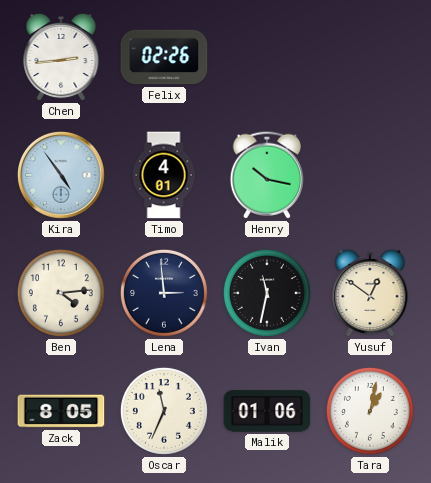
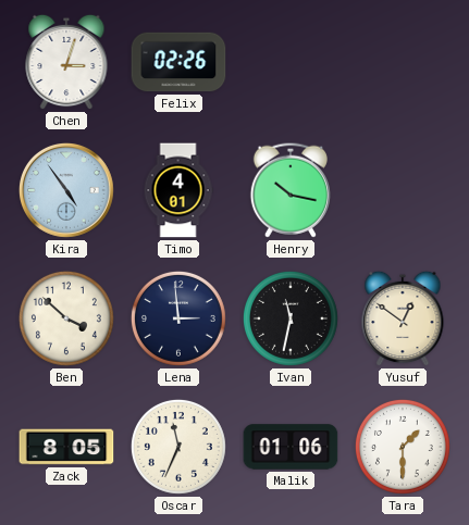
Chen: 2:44 -> 3:03 (66, 62)
Ben: 4:14 -> 3:52 (66, 318)
Tara: 1:02 -> 1:30 (403, 447)
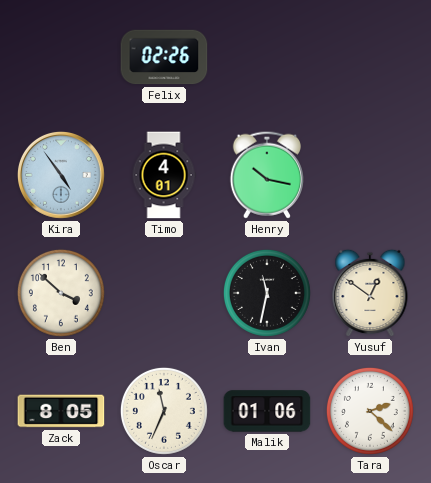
Chen: 3:03 -> none (66, 62)
Lena: 2:59 -> none (178, 318)
Tara: 1:30 -> 2:22 (370, 411)
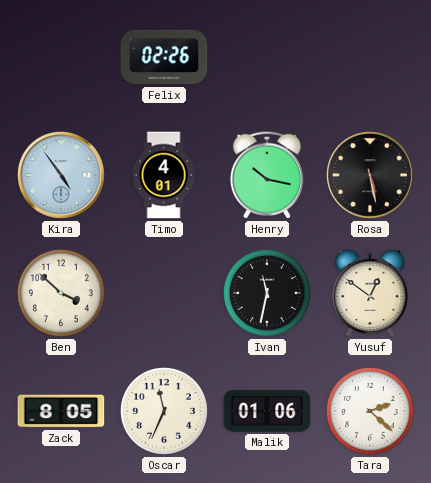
Rosa: none -> 5:28 (370, 175)
